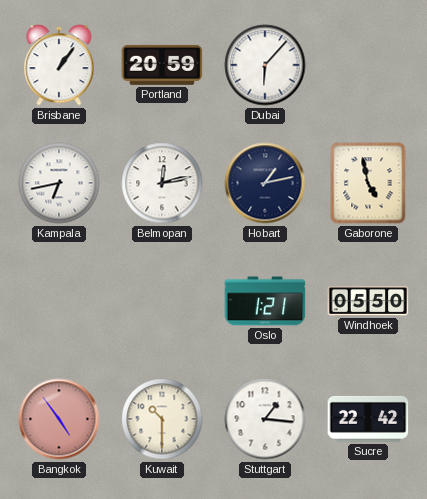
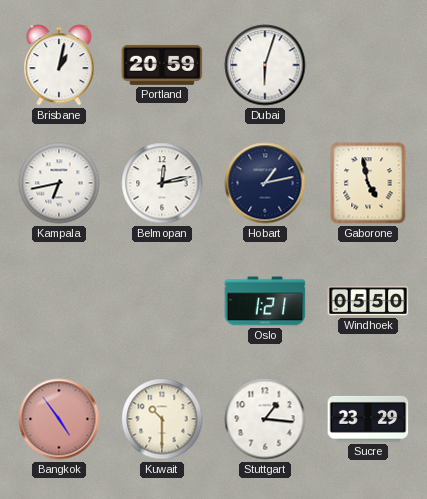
Brisbane: 1:06 -> 1:02 (59, 65)
Dubai: 6:07 -> 6:03 (265, 65)
Sucre: 22:42 -> 23:29 (368, 419)
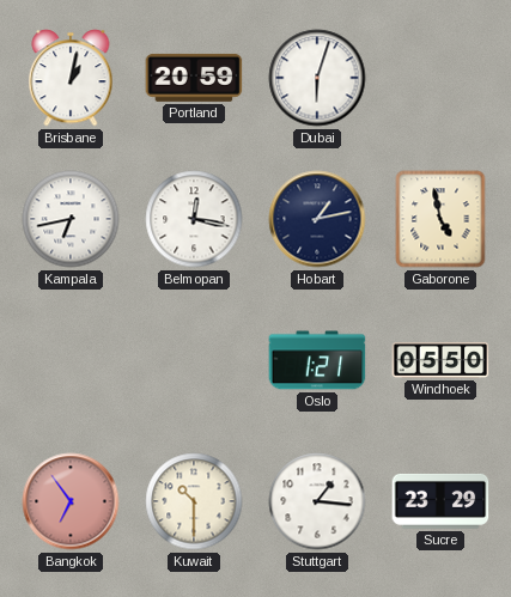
Belmopan: 12:13 -> 12:17 (194, 219)
Bangkok: 4:54 -> 6:54 (71, 501)
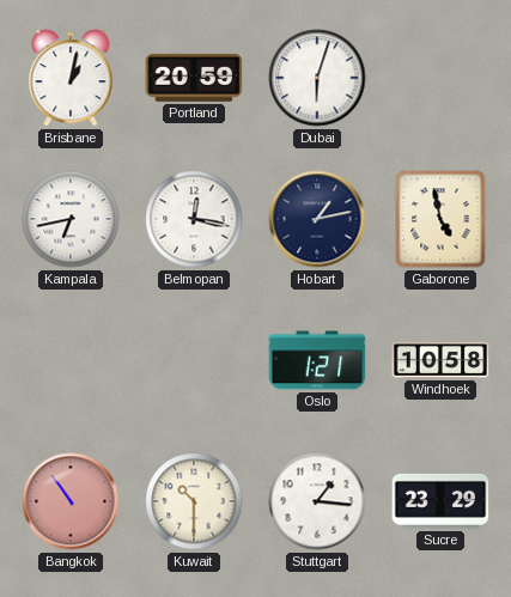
Windhoek: 05:50 -> 10:58 (440, 360)
Bangkok: 6:54 -> 10:54 (71, 501)
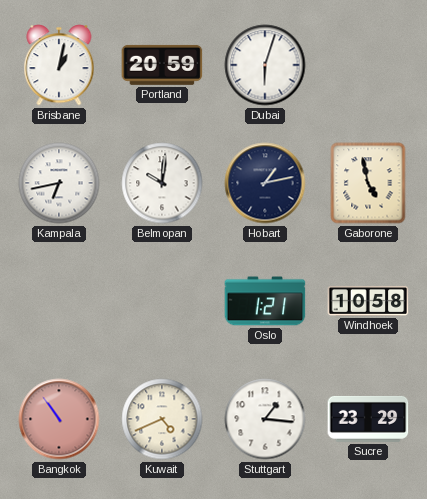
Belmopan: 12:17 -> 10:01 (162, 183)
Kuwait: 10:30 -> 4:41 (162, 419)
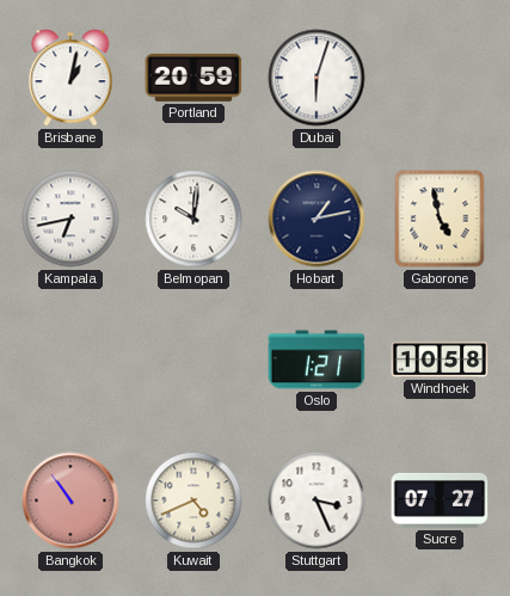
Stuttgart: 1:16 -> 3:26 (317, 500)
Sucre: 23:29 -> 07:27 (440, 500)
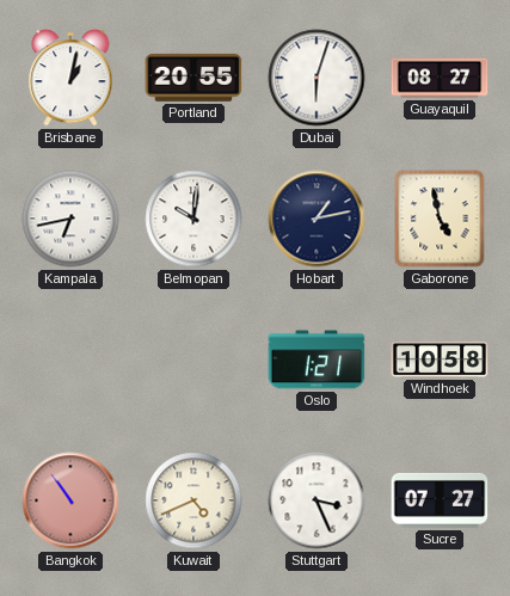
Portland: 20:59 -> 20:55 (193, 78)
Guayaquil: none -> 08:27 (440, 78)
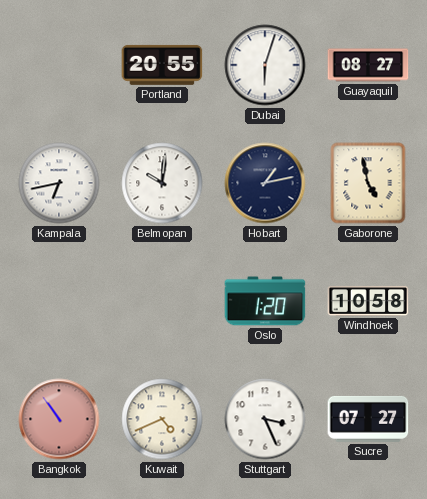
Brisbane: 1:02 -> none (70, 78)
Oslo: 1:21 -> 1:20 (265, 301)
